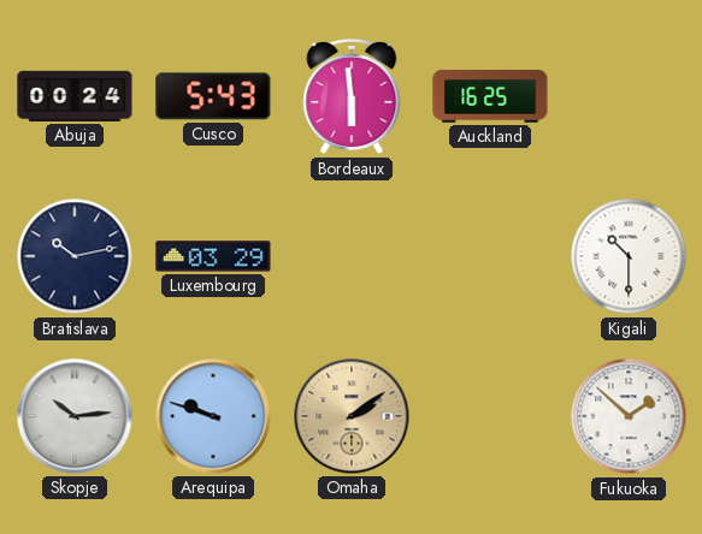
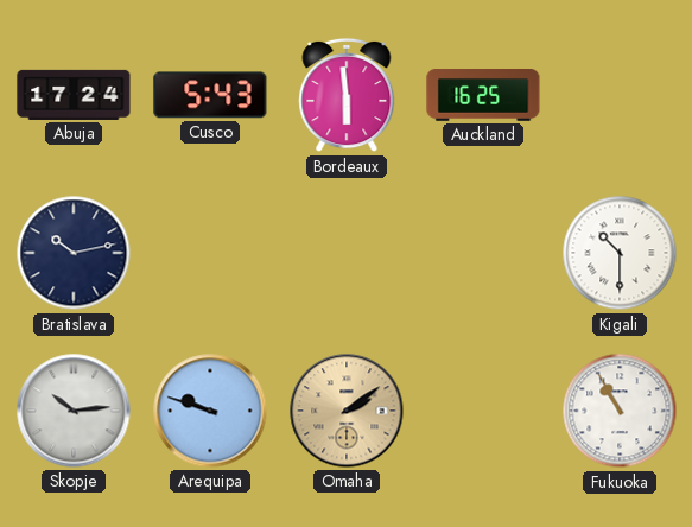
Abuja: 00:24 -> 17:24 (74, 95)
Luxembourg: 03:29 -> none (213, 256)
Fukuoka: 1:52 -> 10:55 (620, 411)
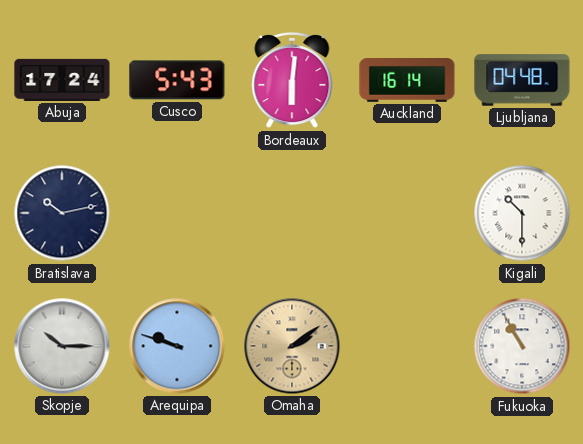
Bordeaux: 5:59 -> 6:01 (292, 80)
Auckland: 16:25 -> 16:14 (407, 81)
Ljubljana: none -> 04:48 (522, 80)
Skopje: 10:14 -> 10:15 (62, 346)
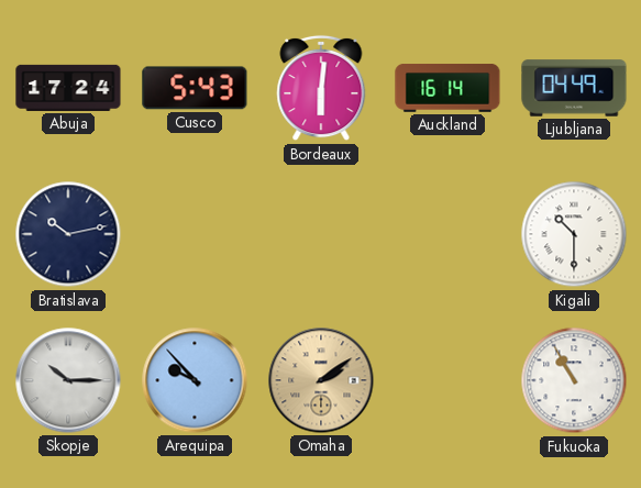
Ljubljana: 04:48 -> 04:49 (574, 88)
Arequipa: 9:48 -> 9:53 (195, 380)
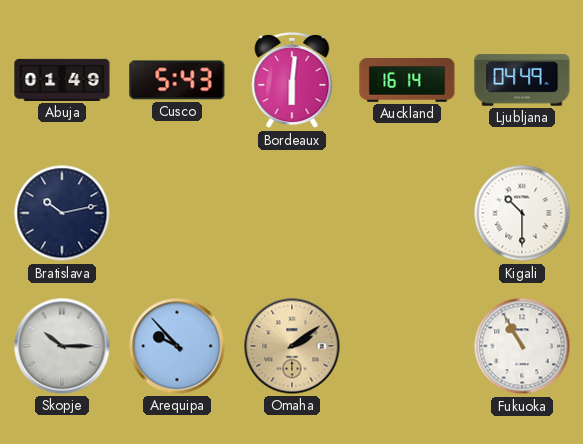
Abuja: 17:24 -> 01:49 (62, 80)
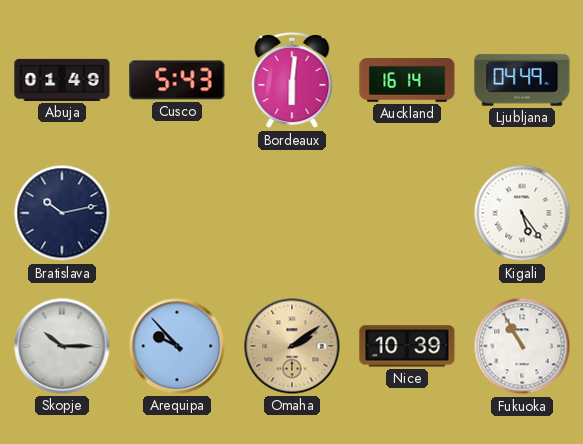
Kigali: 10:30 -> 5:24 (522, 213)
Nice: none -> 10:39 (407, 346)
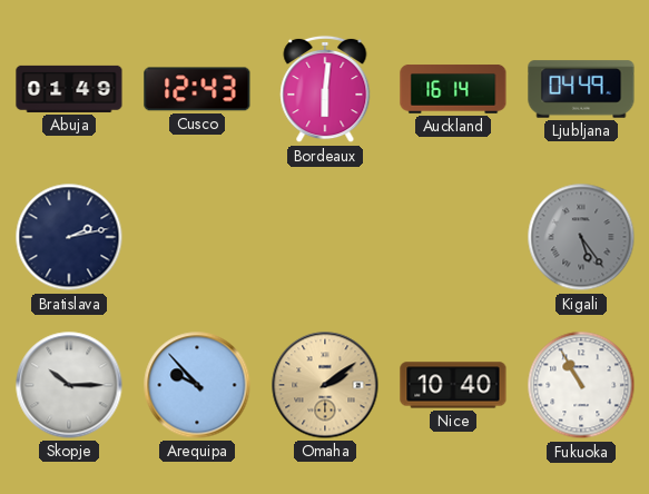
Cusco: 5:43 -> 12:43 (197, 89)
Bratislava: 10:13 -> 2:13 (69, 237)
Kigali dial: white -> grey (581, 237)
Nice: 10:39 -> 10:40 (453, 385)
